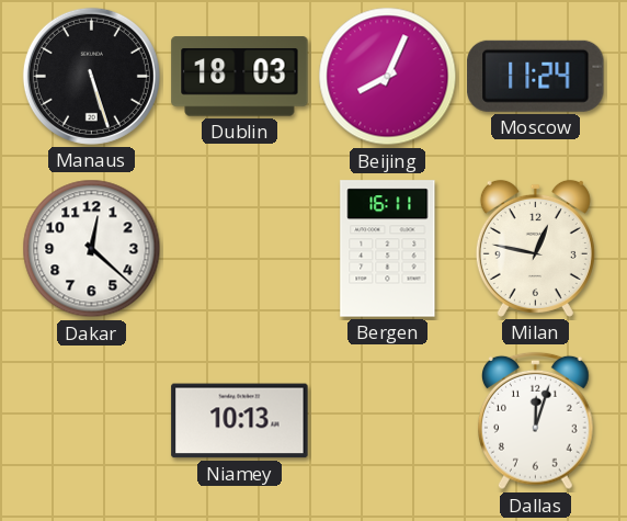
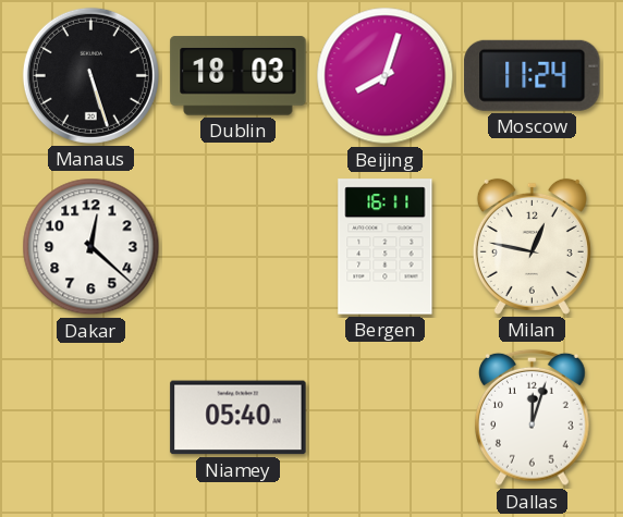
Beijing: 8:04 -> 8:03 (386, 76)
Niamey: 10:13 -> 05:40 (239, 418)
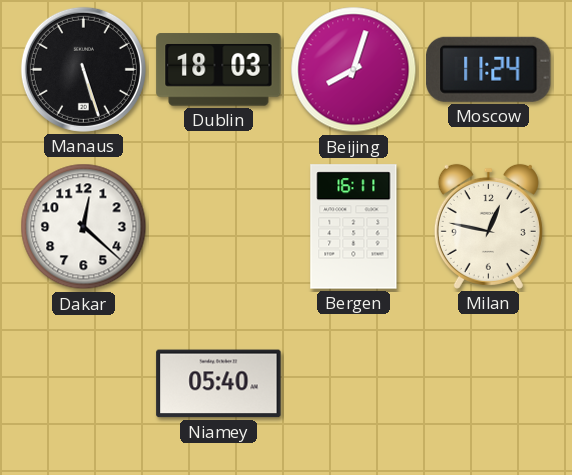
Dallas: 12:03 -> none (533, 418)
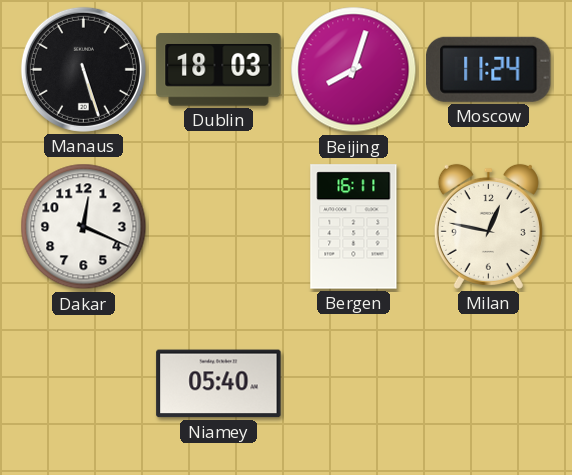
Dakar: 12:22 -> 12:19 (84, 227)
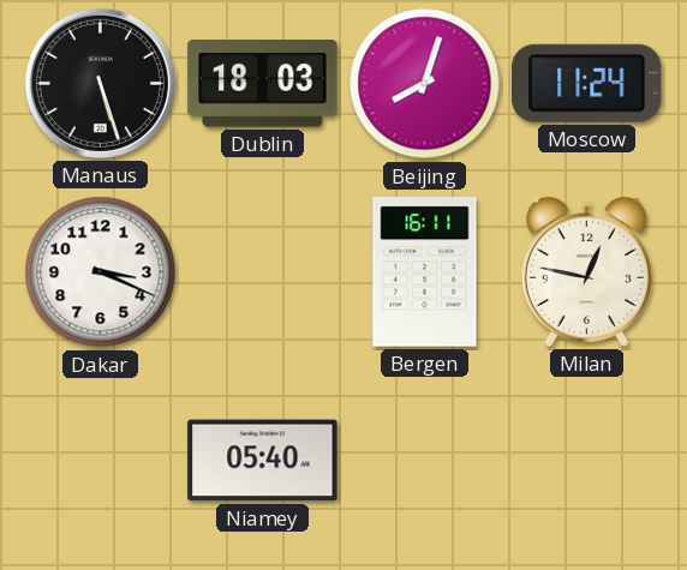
Dakar: 12:19 -> 3:19 (101, 272)
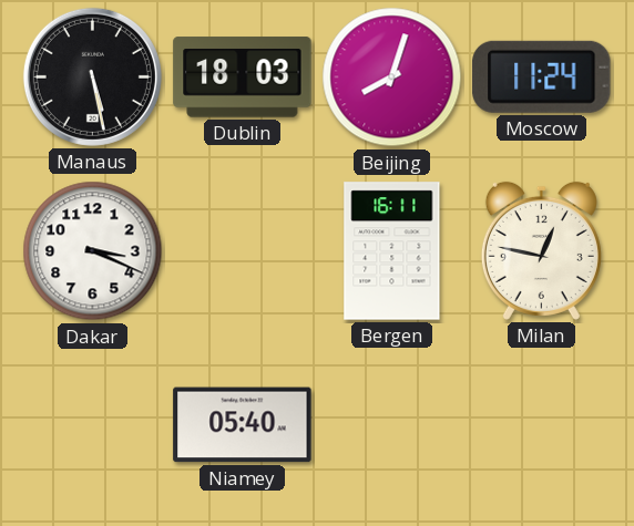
Manaus: 5:27 -> 5:28 (92, 76)
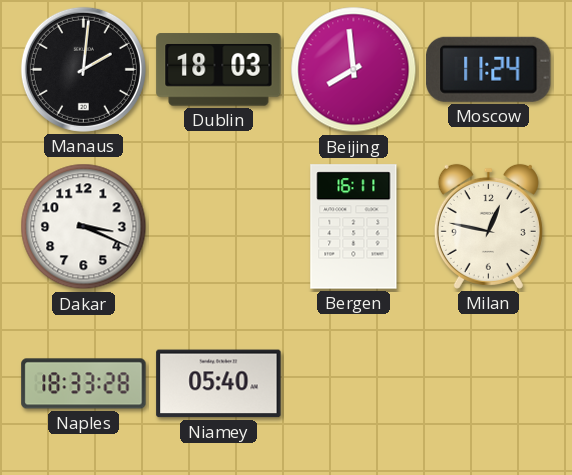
Manaus: 5:28 -> 2:01 (83, 69)
Beijing: 8:03 -> 7:59 (354, 70)
Naples: none -> 18:33 (84, 384)
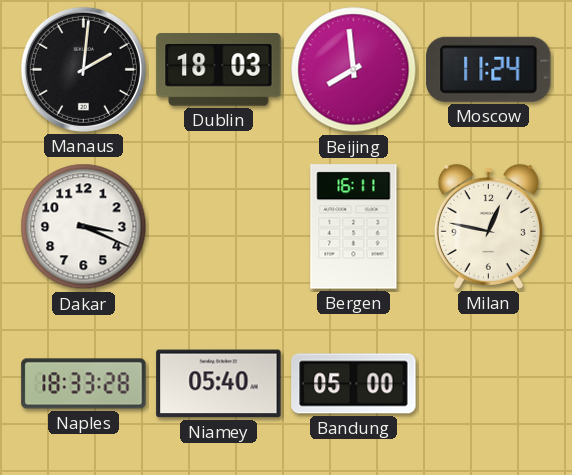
Bandung: none -> 05:00 (354, 384)
